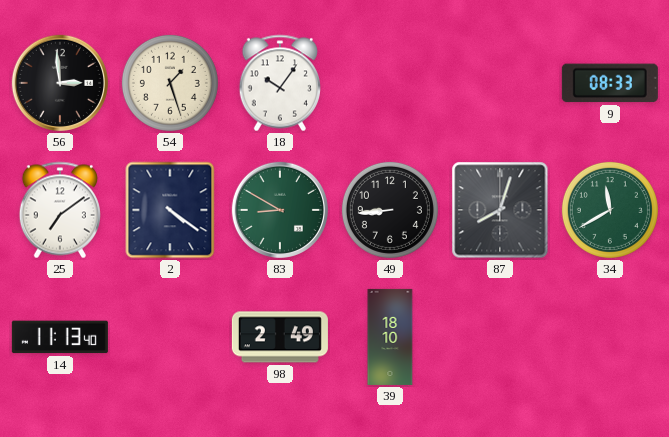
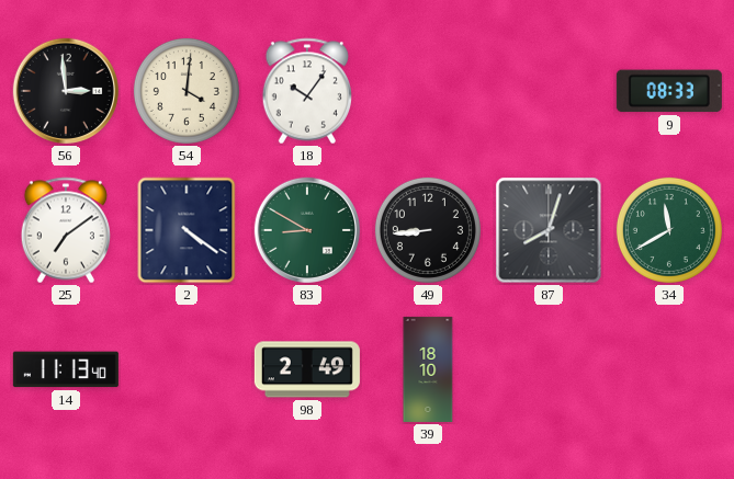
54: 1:27 -> 4:01 (187, 91)
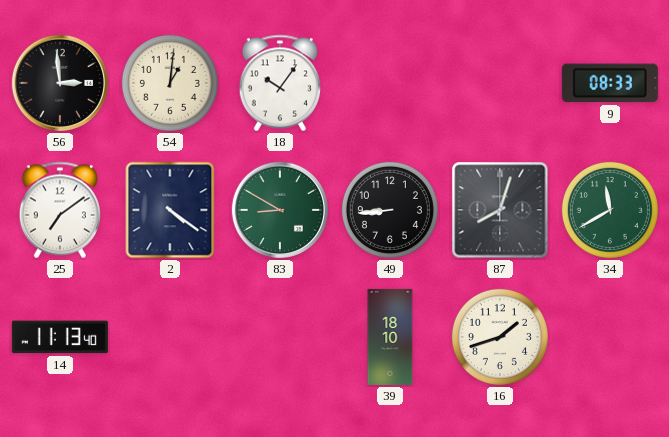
54: 4:01 -> 1:01 (170, 83)
98: 2:49 -> none (307, 369)
16: none -> 1:42 (500, 337)
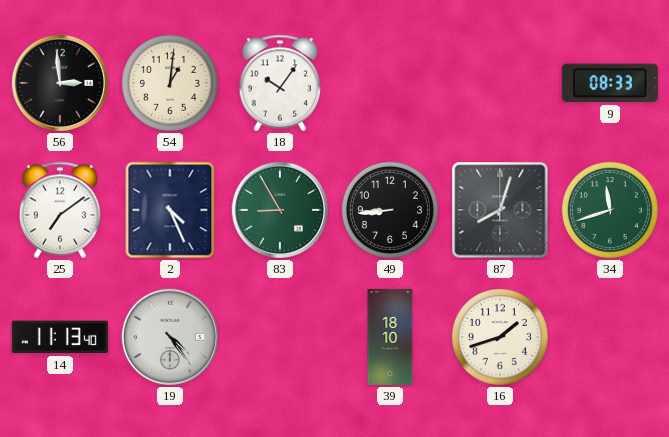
2: 4:21 -> 4:26 (170, 210)
83: 8:50 -> 8:55 (280, 210)
34: 11:40 -> 11:42 (610, 210)
19: none -> 4:24 (170, 337)
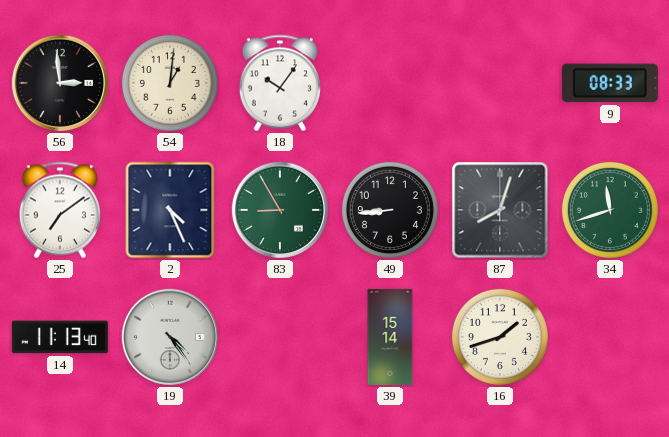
39: 18:10 -> 15:14 (390, 337)
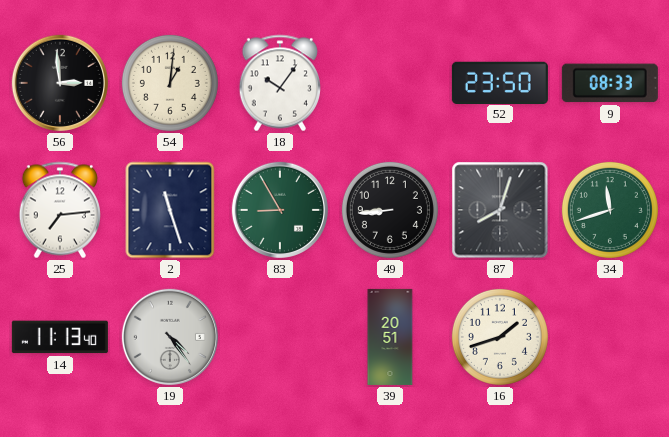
52: none -> 23:50 (500, 82)
25: 7:09 -> 7:14 (60, 210)
2: 4:26 -> 11:27 (170, 210)
39: 15:14 -> 20:51 (390, 337)
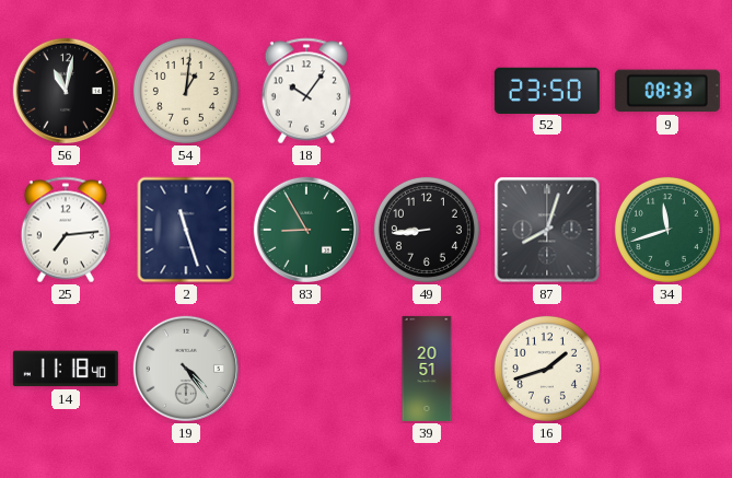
56: 2:59 -> 11:02 (66, 91)
14: 11:13 -> 11:18 (66, 369)
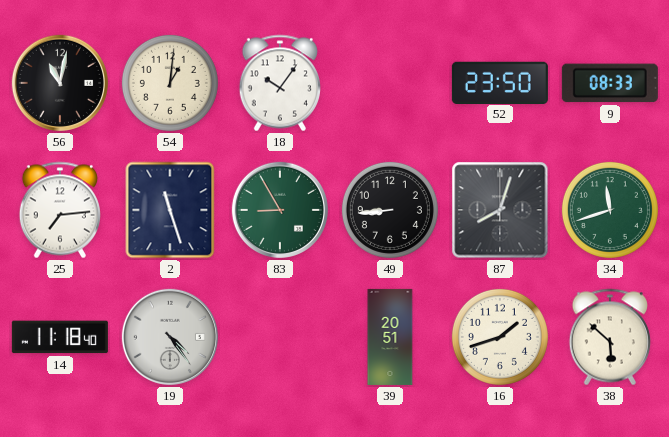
38: none -> 5:52 (610, 337)
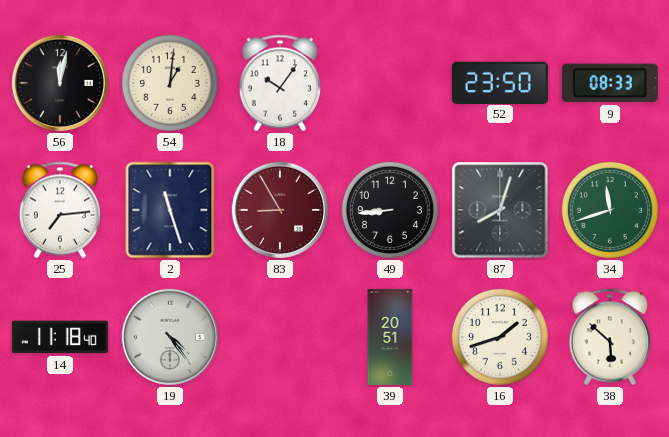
56: 11:02 -> 12:02 (60, 83)
83 dial: green -> burgundy (280, 210)
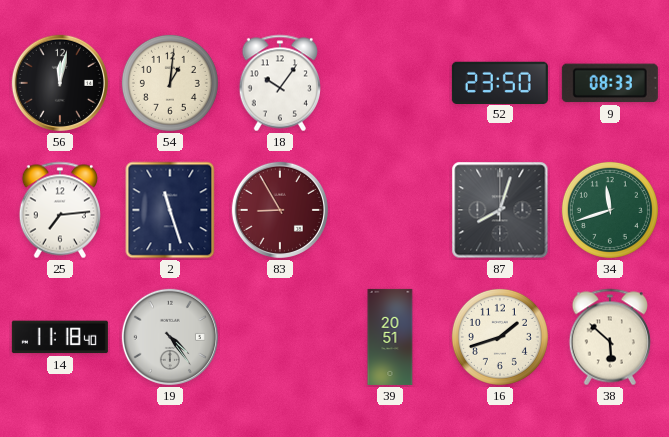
49: 8:44 -> none (390, 210)
